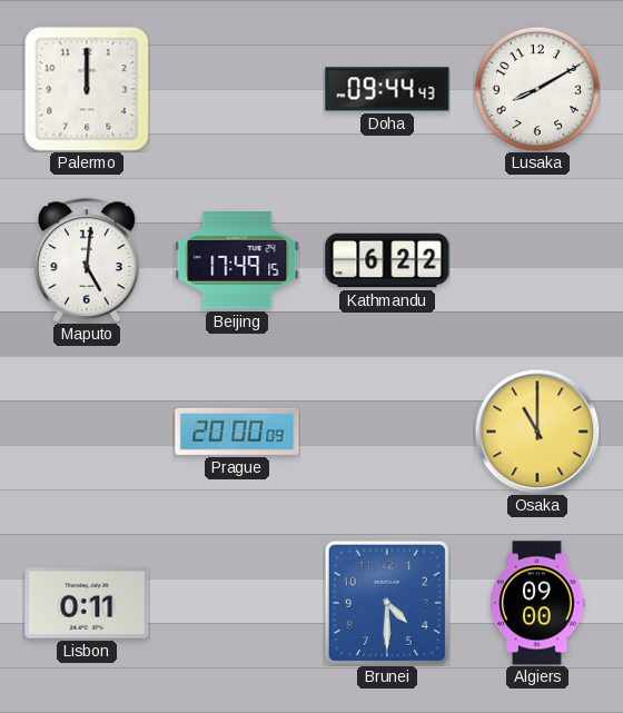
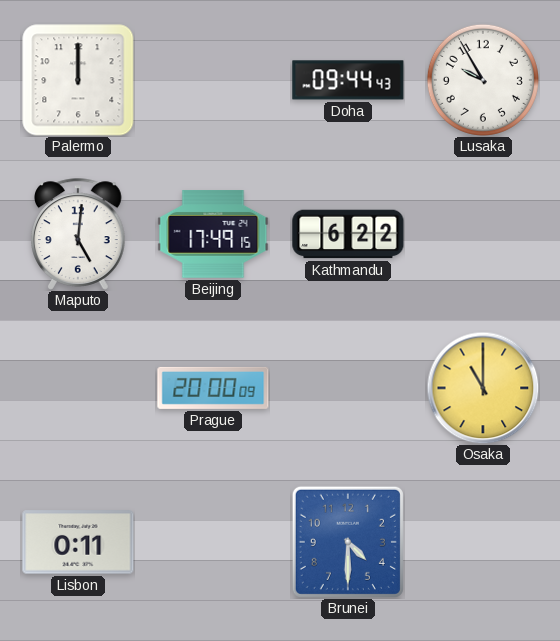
Lusaka: 8:10 -> 9:55 (483, 80)
Algiers: 09:00 -> none (537, 603)
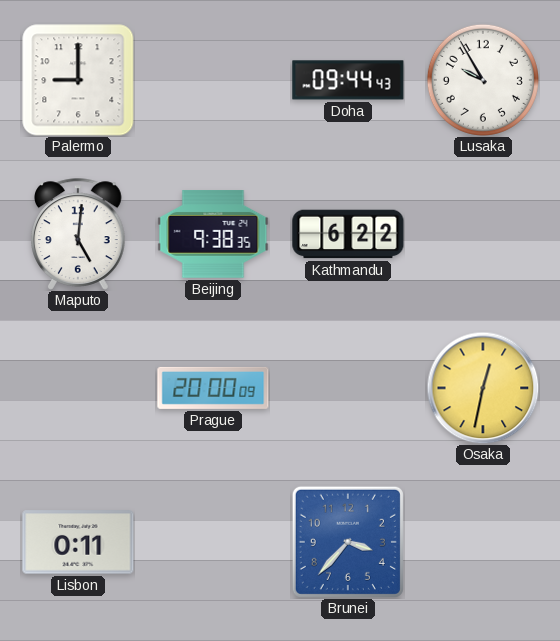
Palermo: 12:00 -> 9:00 (78, 80)
Beijing: 17:49 -> 9:38 (213, 234)
Osaka: 11:00 -> 12:32 (483, 388)
Brunei: 4:30 -> 3:37 (348, 542)
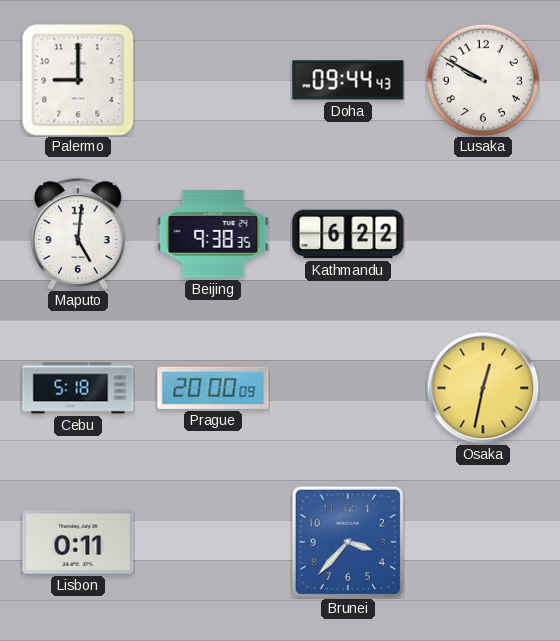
Lusaka: 9:55 -> 9:50 (483, 80)
Cebu: none -> 5:18 (78, 388)
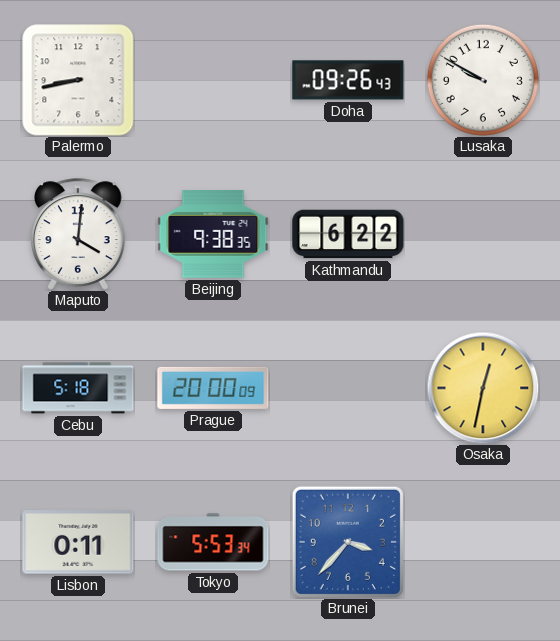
Palermo: 9:00 -> 8:43 (78, 80)
Doha: 09:44 -> 09:26 (348, 80)
Maputo: 5:01 -> 4:01 (79, 234)
Tokyo: none -> 5:53 (213, 542)
